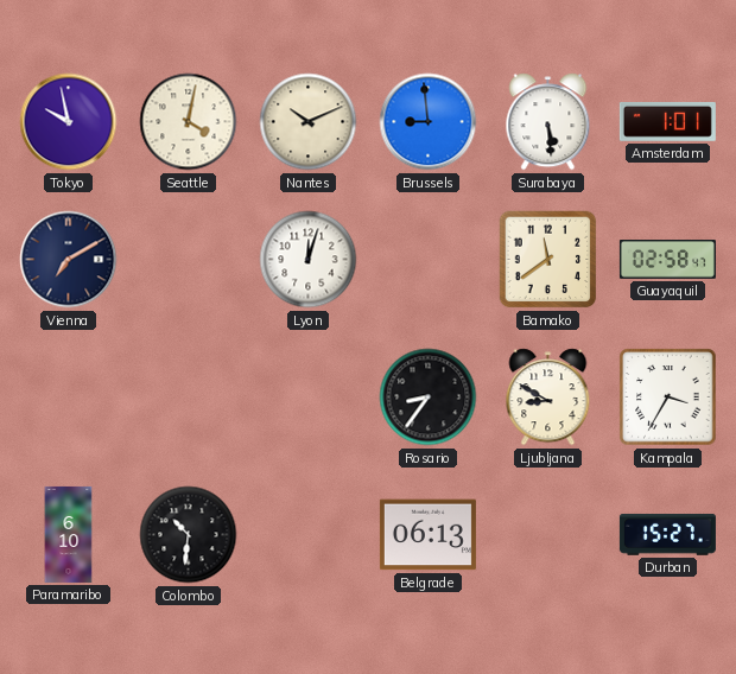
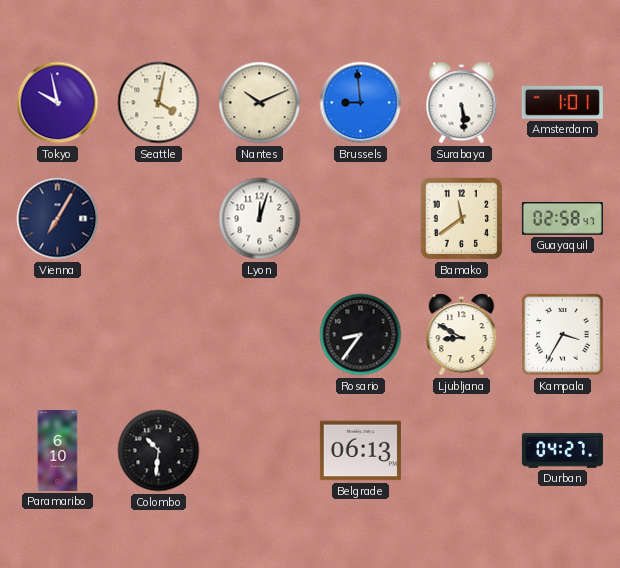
Vienna: 7:10 -> 7:05 (58, 219)
Durban: 15:27 -> 04:27 (562, 450)
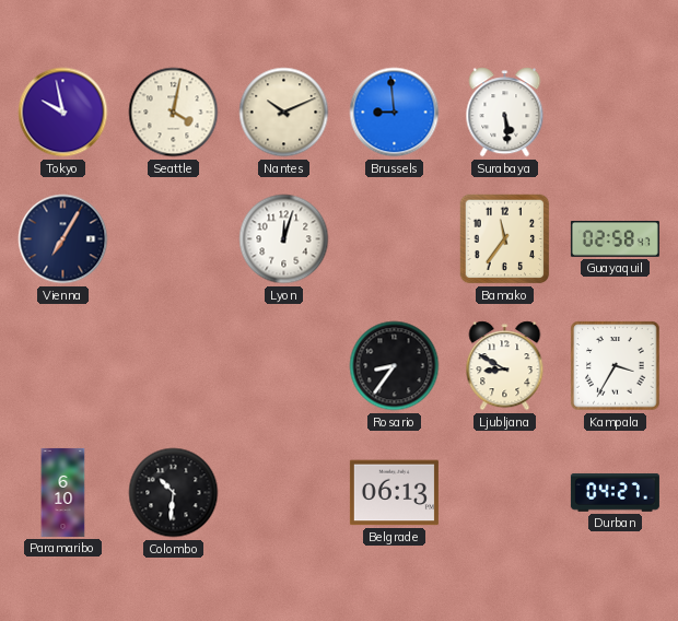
Amsterdam: 1:01 -> none (562, 102)
Bamako: 11:39 -> 11:36 (505, 239)
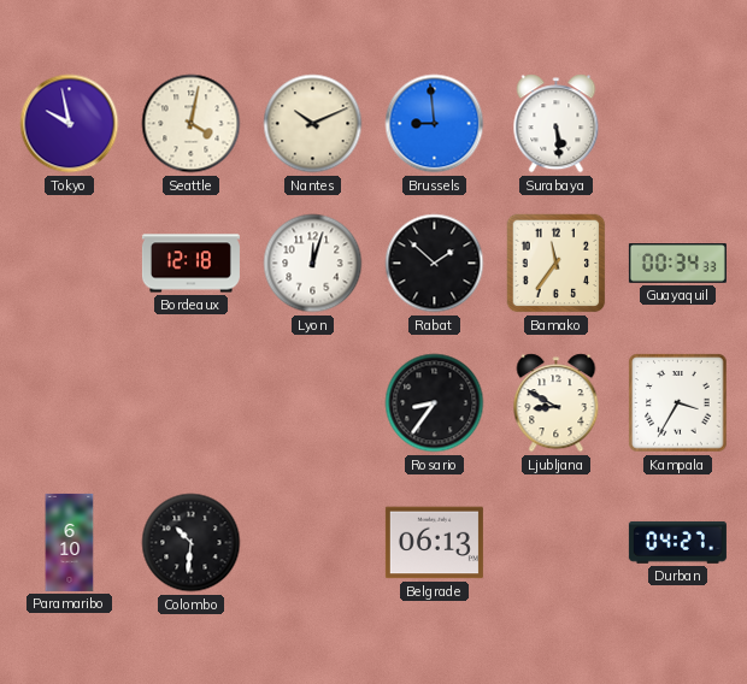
Vienna: 7:05 -> none (63, 239)
Bordeaux: none -> 12:18 (190, 264)
Rabat: none -> 1:52 (435, 264)
Guayaquil: 02:58 -> 00:34 (677, 264)
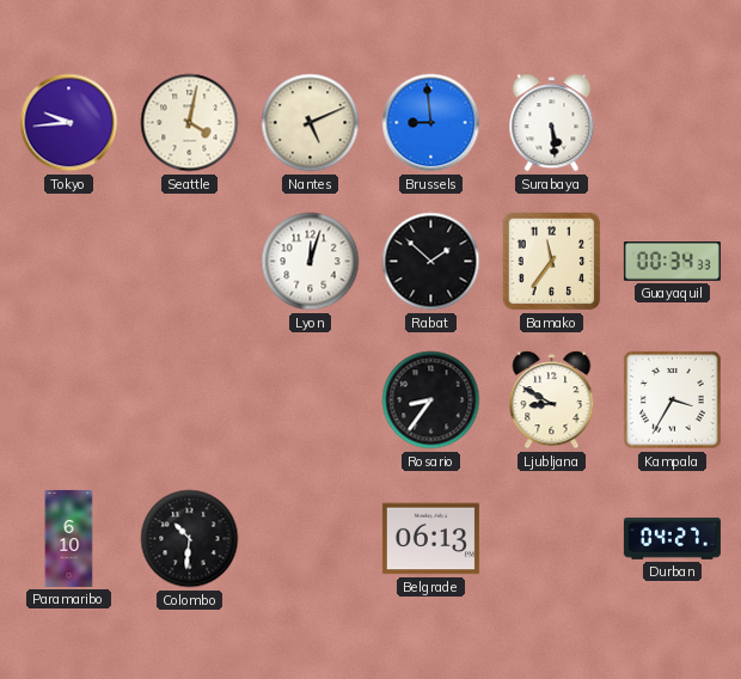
Tokyo: 9:58 -> 9:44 (69, 123)
Nantes: 10:11 -> 5:11 (311, 123)
Bordeaux: 12:18 -> none (190, 264)
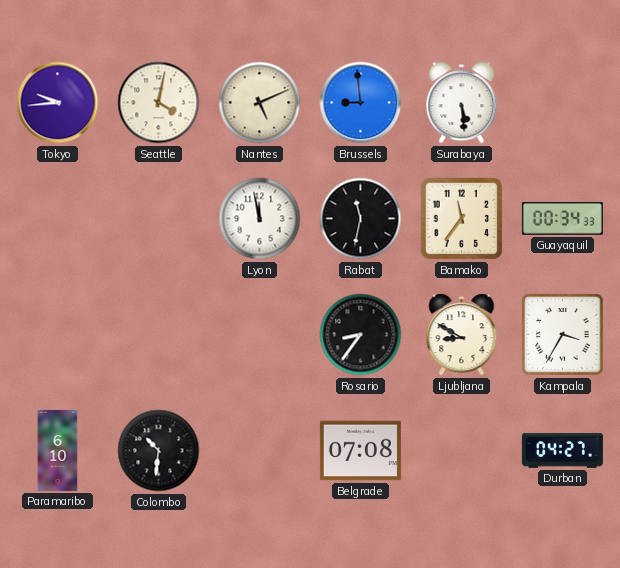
Lyon: 12:03 -> 11:58 (260, 219)
Rabat: 1:52 -> 11:32 (361, 219)
Belgrade: 06:13 -> 07:08 (360, 451)
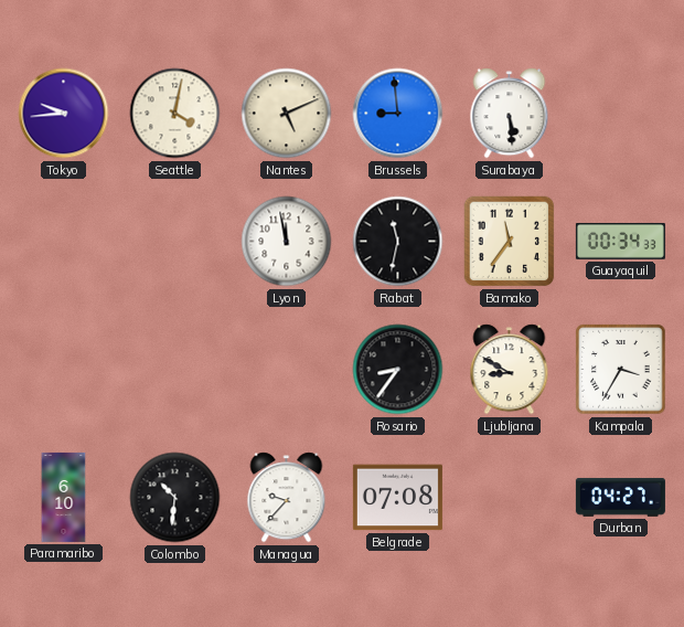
Managua: none -> 9:37 (287, 498)
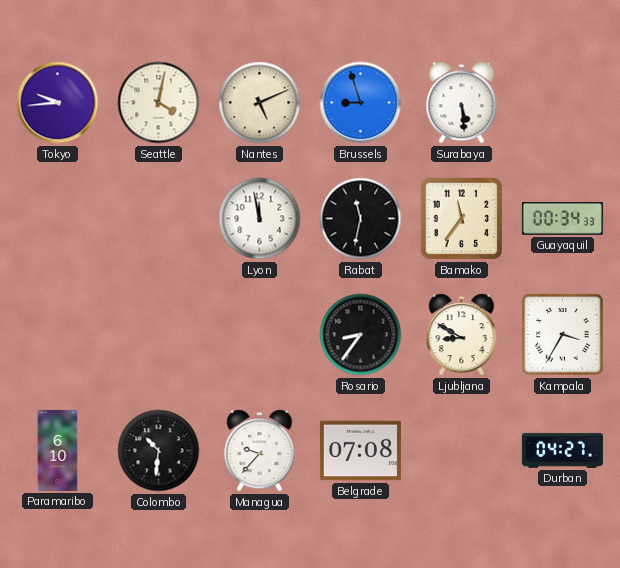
Brussels: 8:59 -> 8:57 (361, 103)
